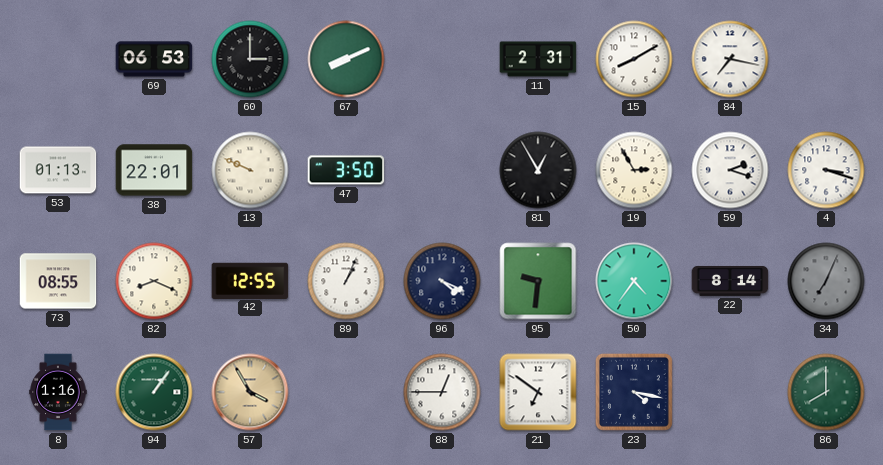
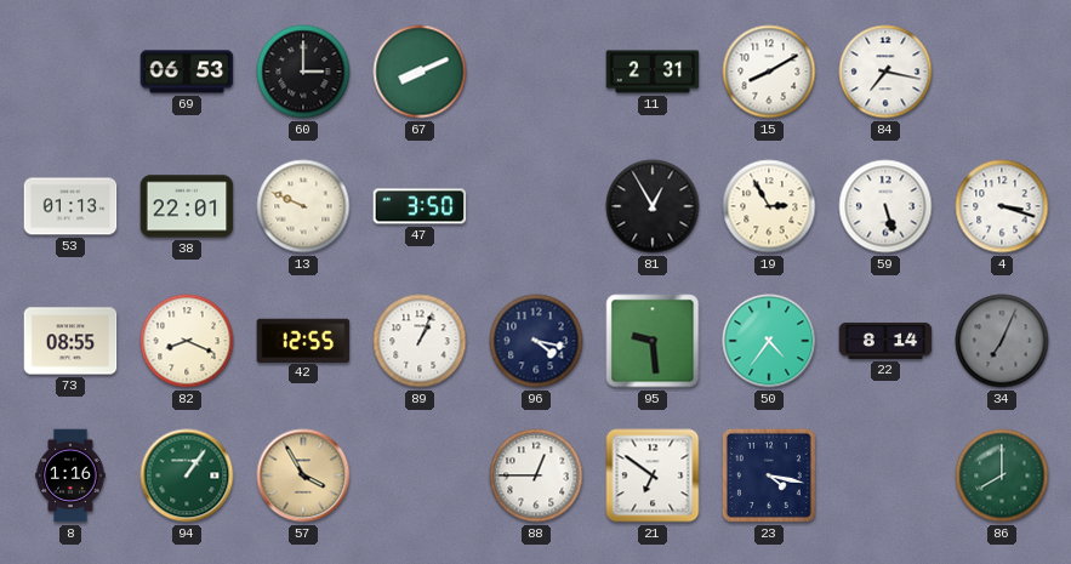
59: 2:18 -> 5:27 (885, 206)
96: 4:19 -> 4:17 (536, 341)
95: 9:31 -> 9:29 (653, 341)
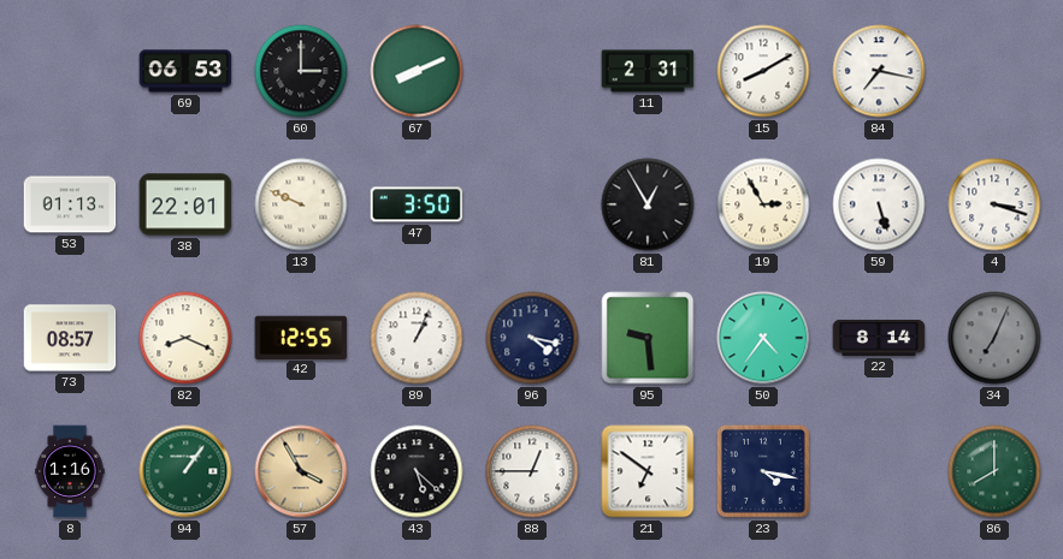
73: 08:55 -> 08:57 (70, 338)
43: none -> 5:22 (417, 471)
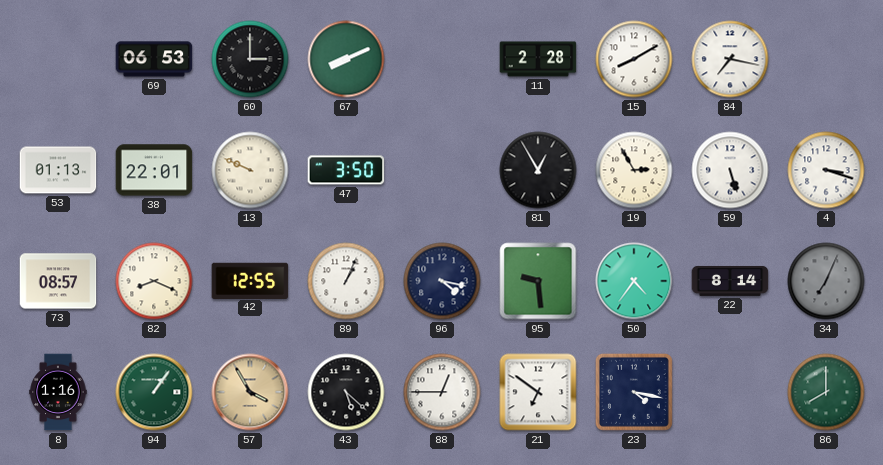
11: 2:31 -> 2:28 (538, 59)
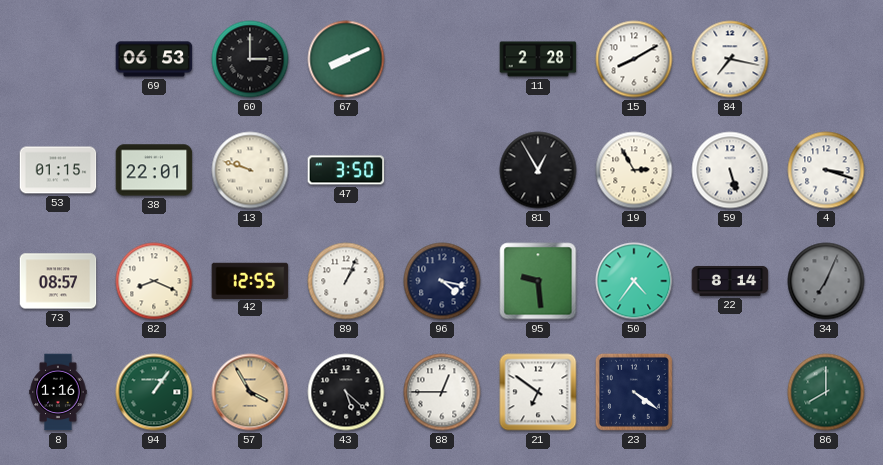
53: 01:13 -> 01:15 (58, 170)
13: 9:49 -> 9:48 (250, 170)
23: 4:17 -> 4:21 (634, 392)
